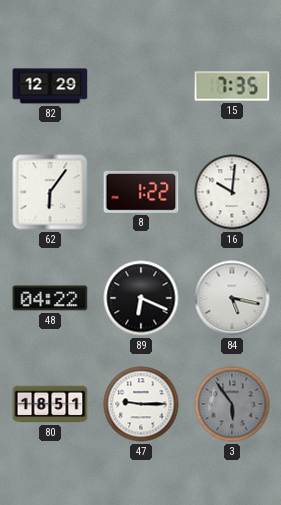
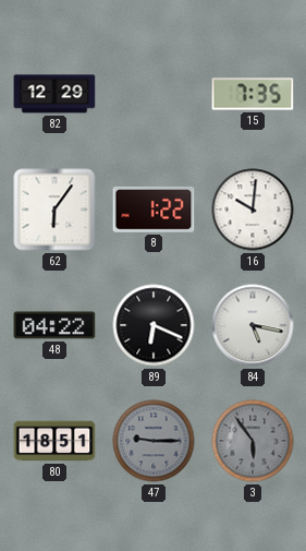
47 dial: white -> grey (154, 441)
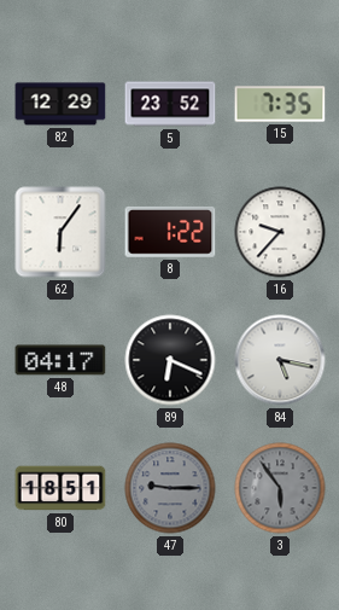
5: none -> 23:52 (170, 104)
16: 10:01 -> 9:37 (280, 232)
48: 04:22 -> 04:17 (60, 360)
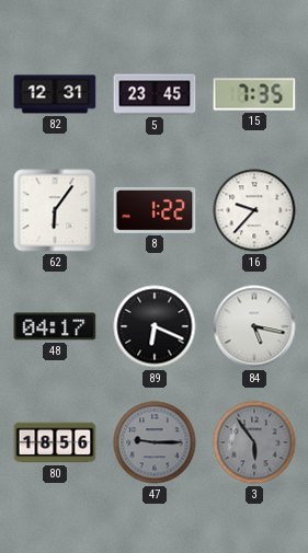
82: 12:29 -> 12:31 (55, 94)
5: 23:52 -> 23:45 (155, 94)
80: 18:51 -> 18:56 (55, 442)
